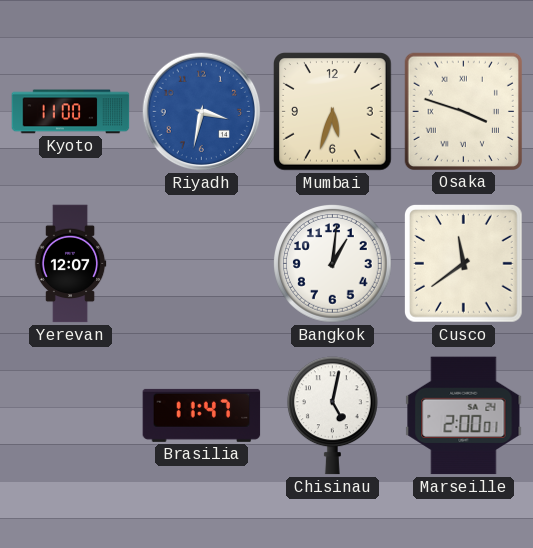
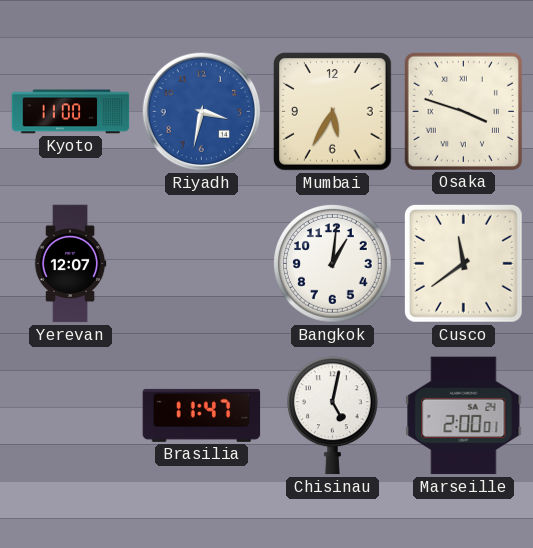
Mumbai: 5:33 -> 5:35 (333, 112)
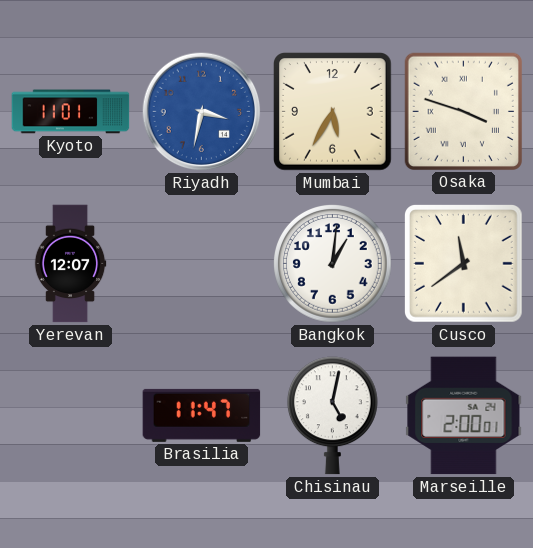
Kyoto: 11:00 -> 11:01 (71, 112)
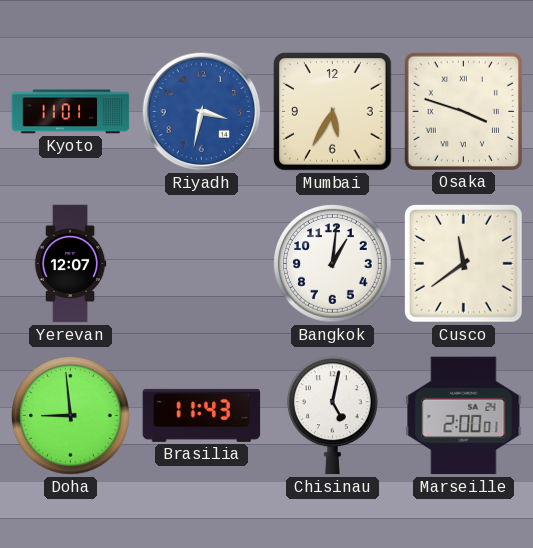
Doha: none -> 8:59 (71, 416)
Brasilia: 11:47 -> 11:43 (202, 415)
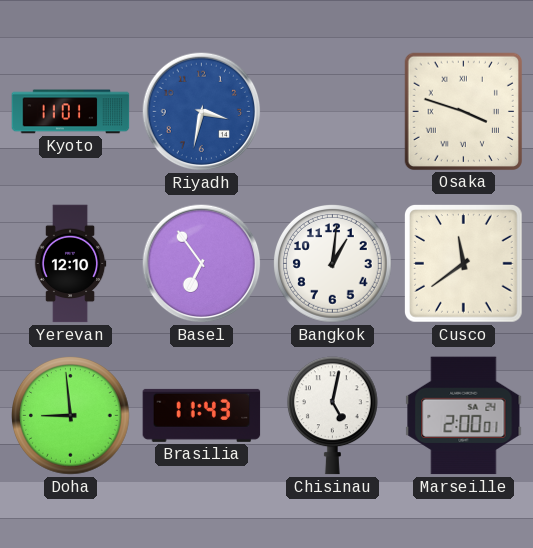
Mumbai: 5:35 -> none (333, 112)
Yerevan: 12:07 -> 12:10 (70, 264)
Basel: none -> 6:54 (202, 264)
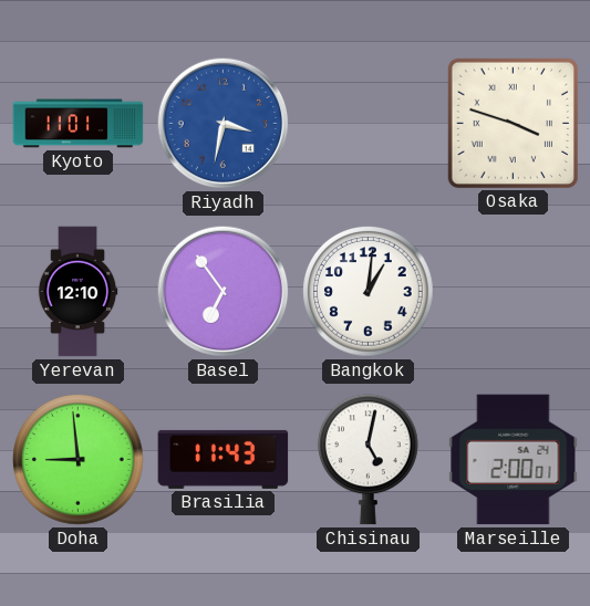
Cusco: 11:39 -> none (464, 264)
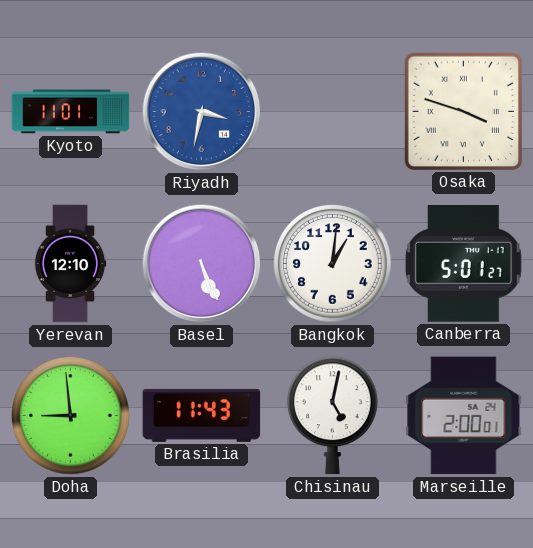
Basel: 6:54 -> 5:26 (202, 264)
Canberra: none -> 5:01 (463, 263)
